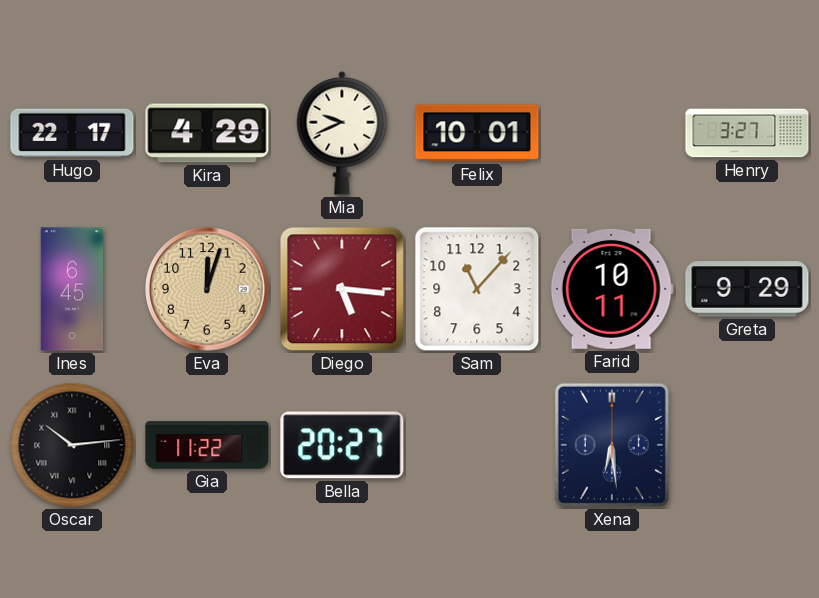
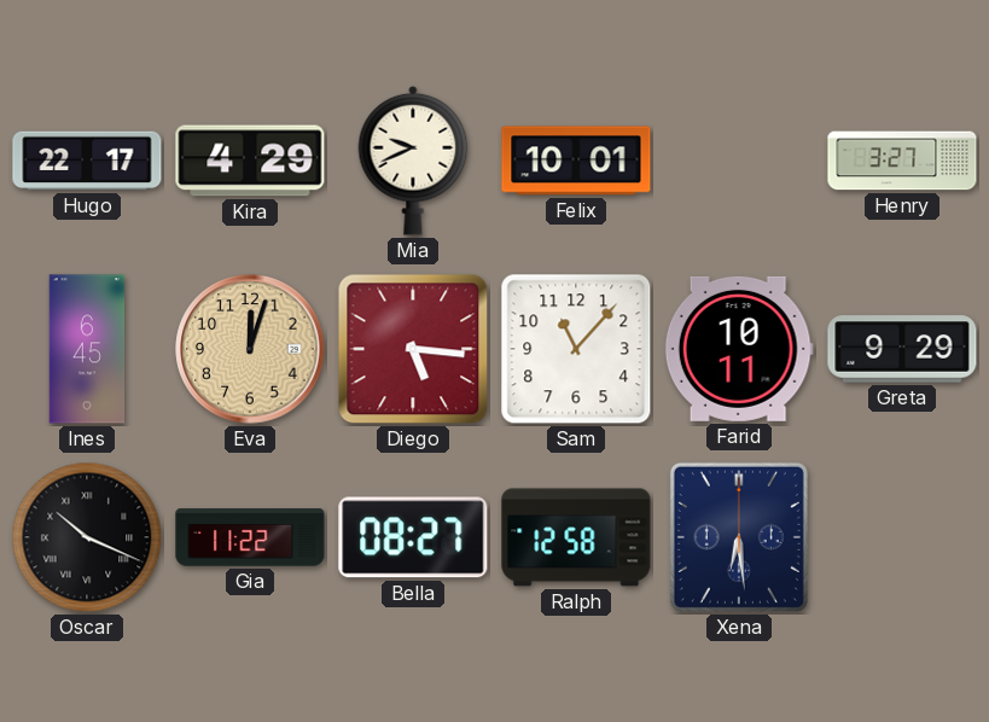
Oscar: 10:14 -> 10:19 (87, 537)
Bella: 20:27 -> 08:27 (413, 537)
Ralph: none -> 12:58 (576, 537)
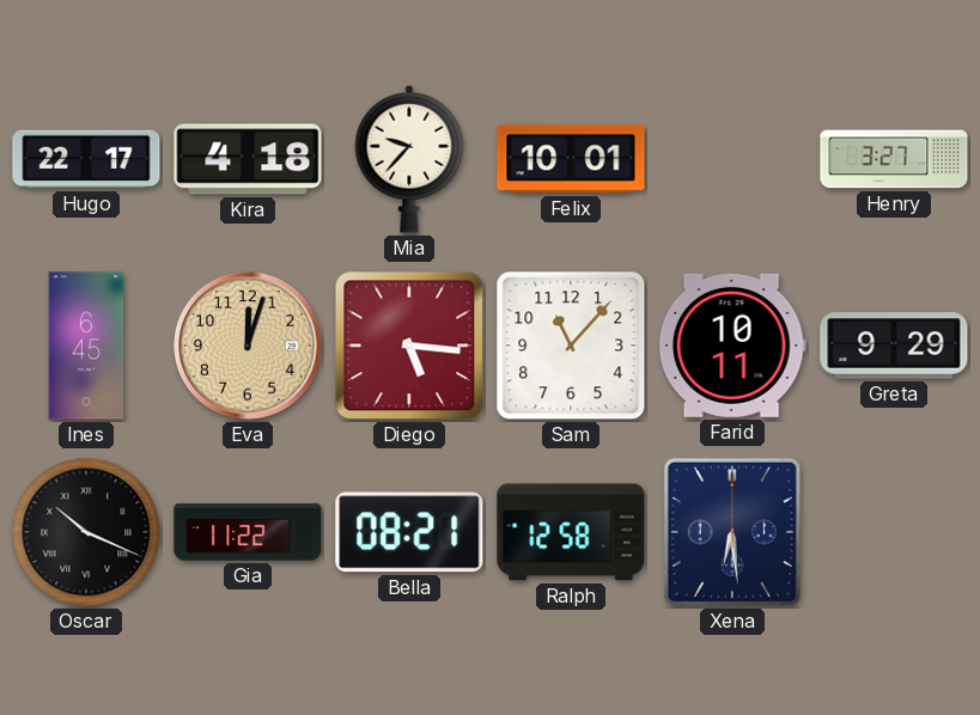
Kira: 4:29 -> 4:18 (248, 159)
Mia: 9:41 -> 9:37 (409, 159)
Bella: 08:27 -> 08:21 (409, 532)
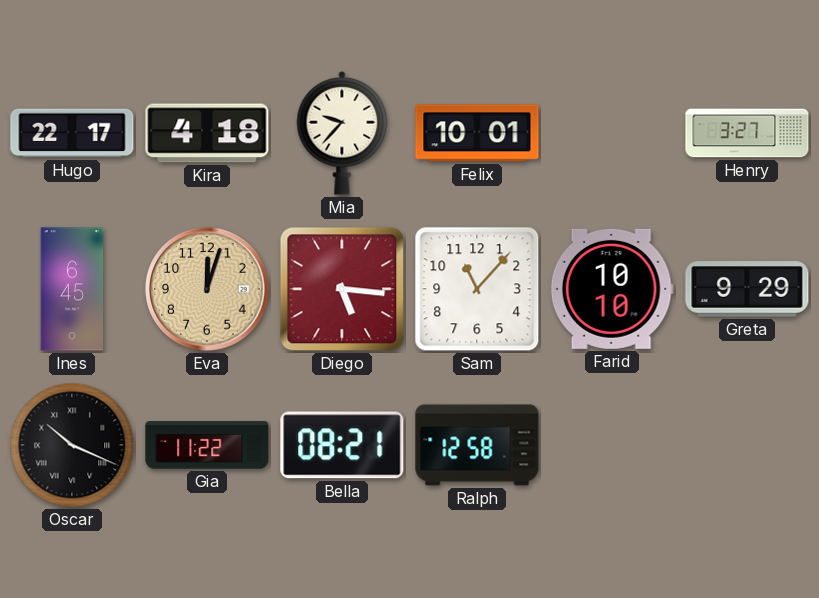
Farid: 10:11 -> 10:10 (612, 289)
Xena: 6:29 -> none (732, 532)
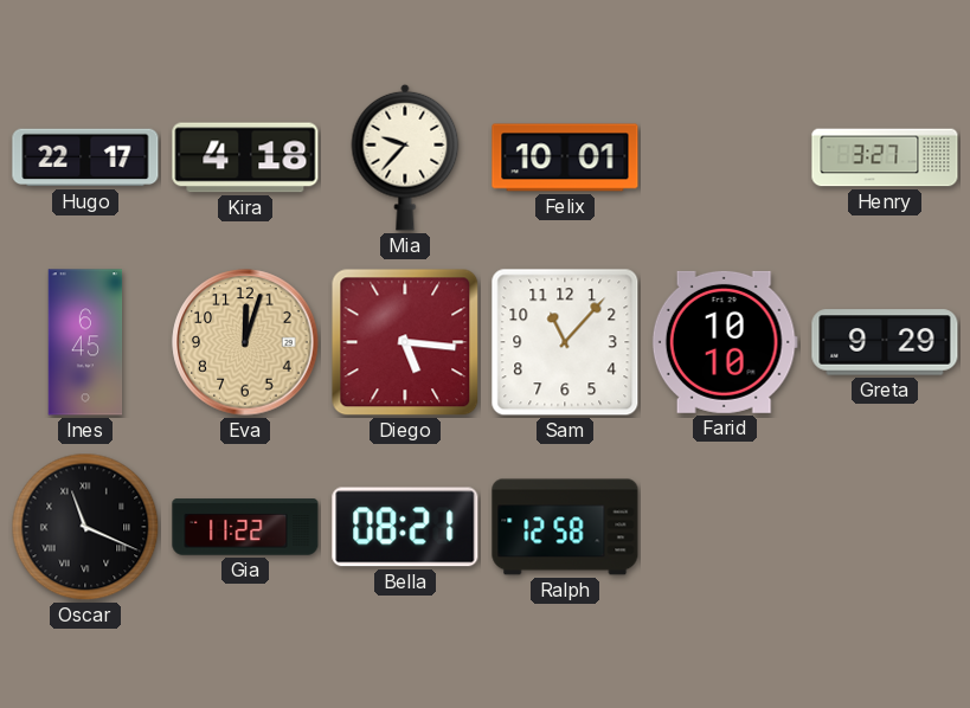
Oscar: 10:19 -> 11:19 (85, 527)
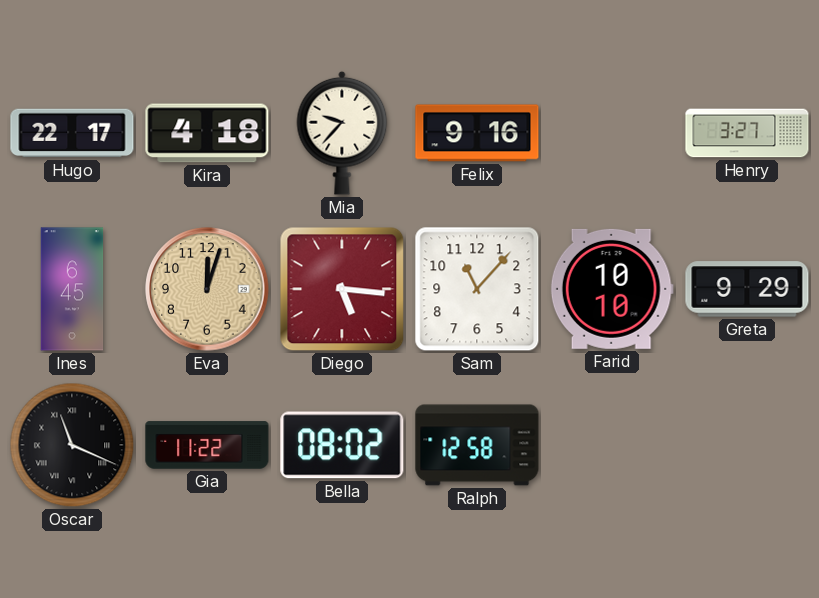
Felix: 10:01 -> 9:16 (477, 133)
Bella: 08:21 -> 08:02 (342, 445)
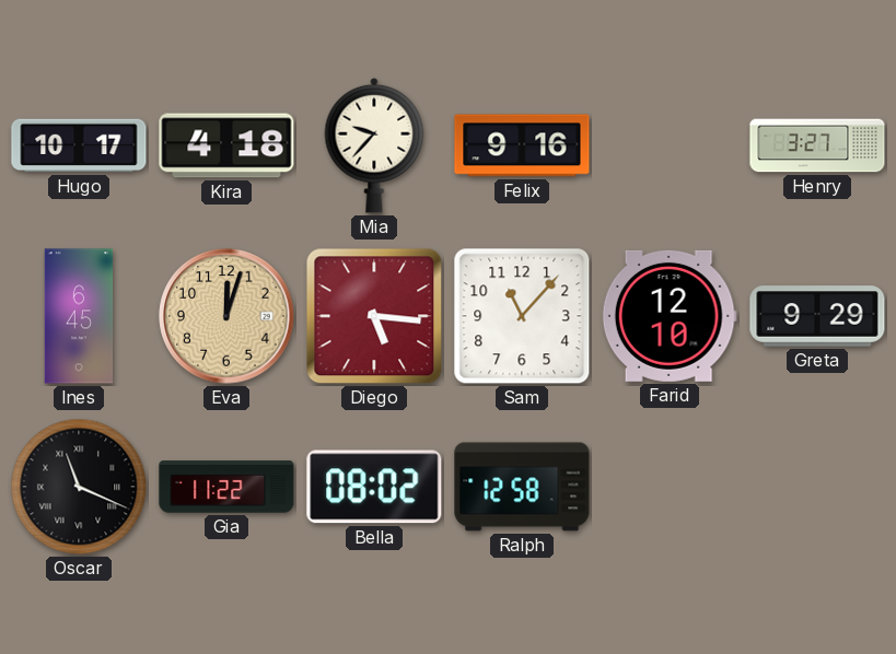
Hugo: 22:17 -> 10:17 (79, 145)
Farid: 10:10 -> 12:10 (670, 316)
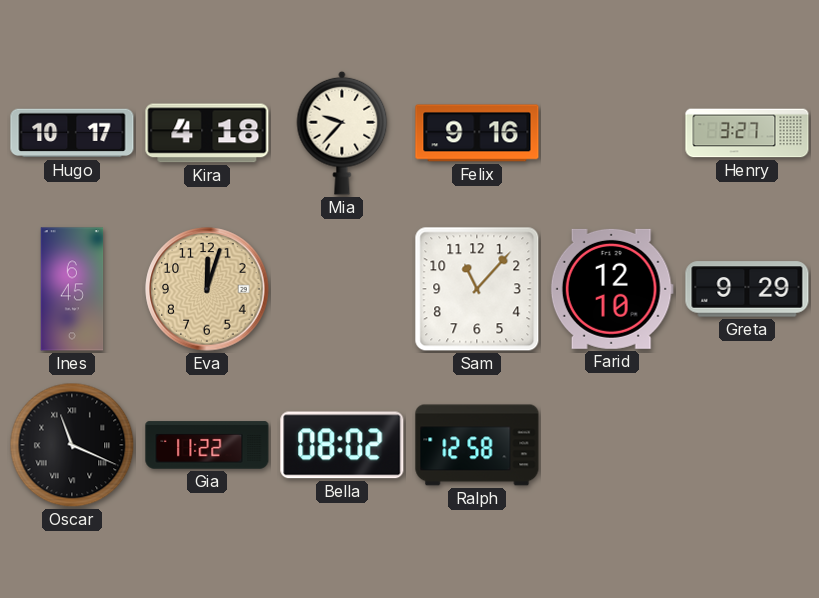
Diego: 5:16 -> none (374, 316)
